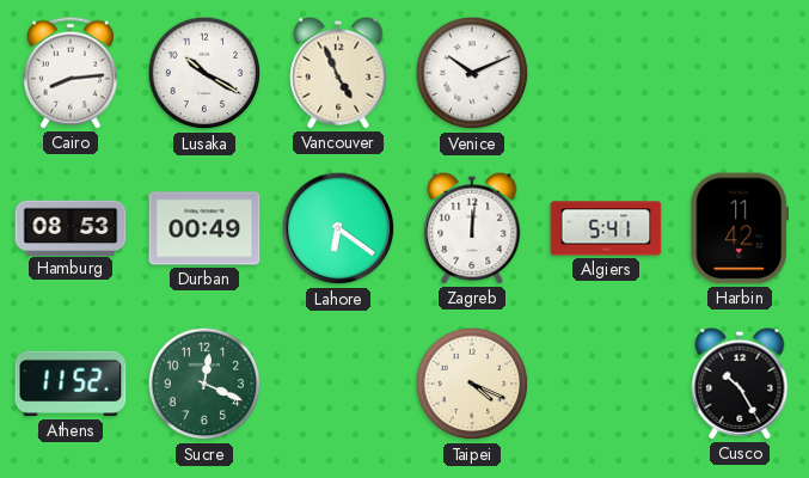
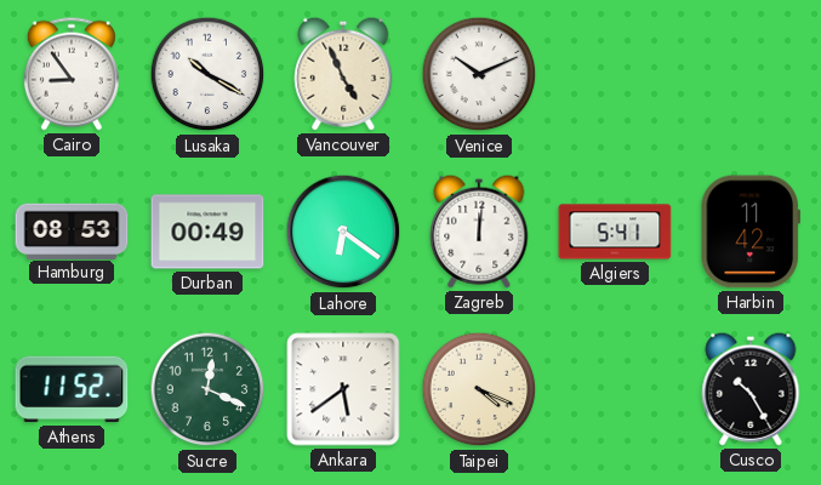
Cairo: 8:14 -> 8:54 (72, 74)
Ankara: none -> 5:39 (343, 389)
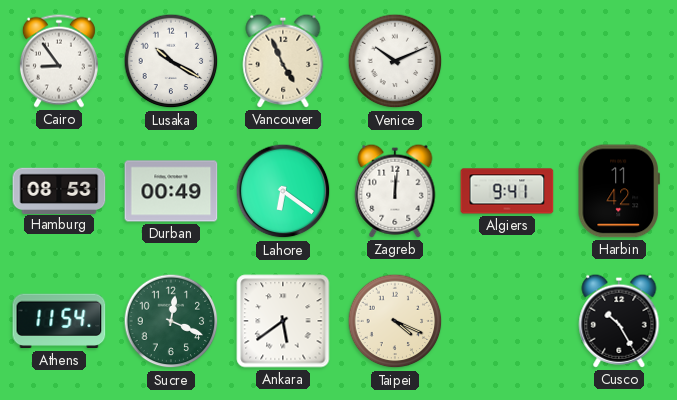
Algiers: 5:41 -> 9:41 (507, 191)
Athens: 11:52 -> 11:54 (59, 321)
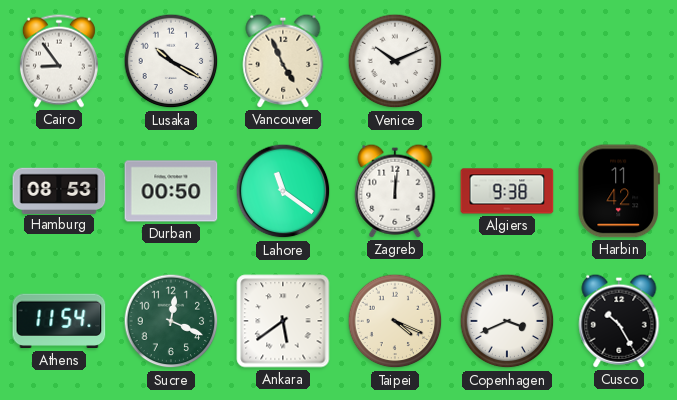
Durban: 00:49 -> 00:50 (171, 191)
Lahore: 6:21 -> 11:21 (283, 191)
Algiers: 9:41 -> 9:38 (507, 191)
Copenhagen: none -> 3:41 (507, 321)
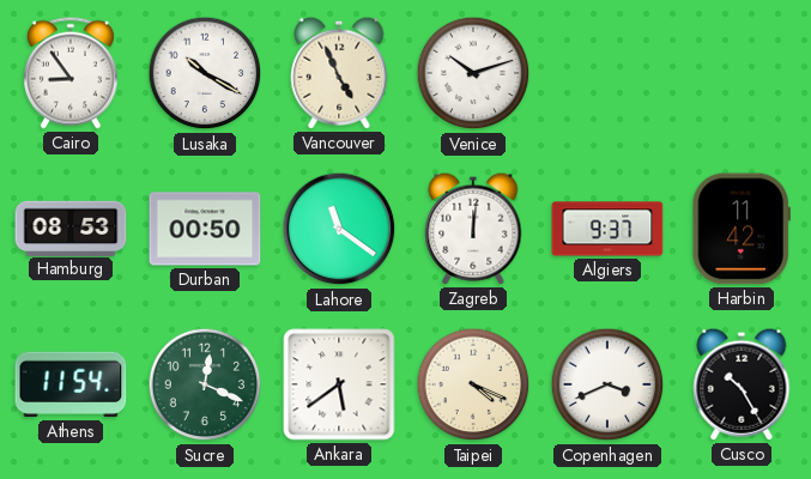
Venice: 10:11 -> 10:12 (473, 73)
Algiers: 9:38 -> 9:37 (607, 229)
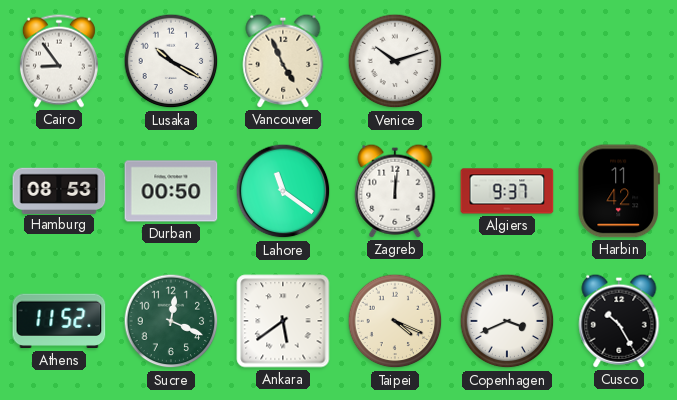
Athens: 11:54 -> 11:52 (59, 321)
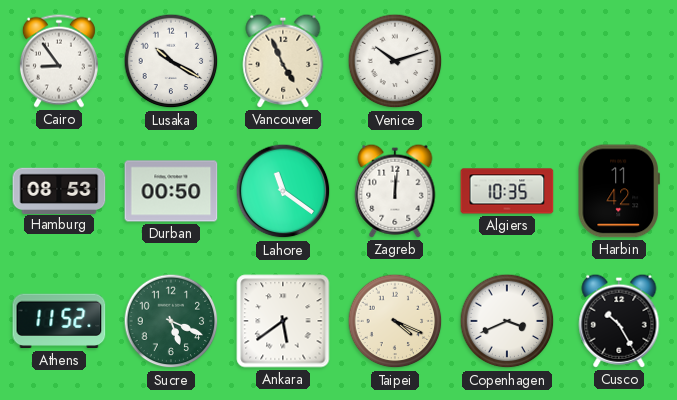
Algiers: 9:37 -> 10:35 (507, 191)
Sucre: 12:19 -> 5:19 (171, 321)
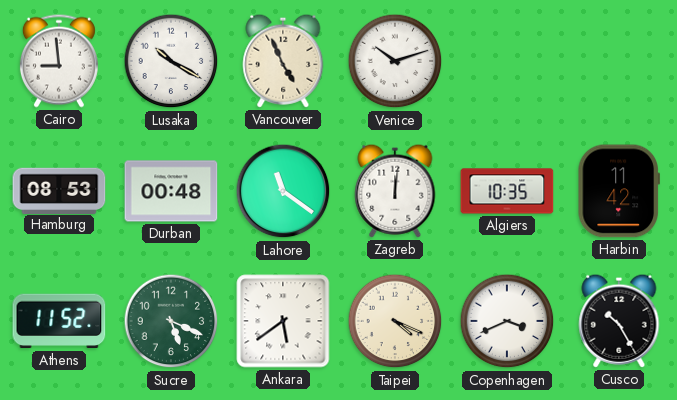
Cairo: 8:54 -> 8:59 (59, 61)
Durban: 00:50 -> 00:48 (171, 191)
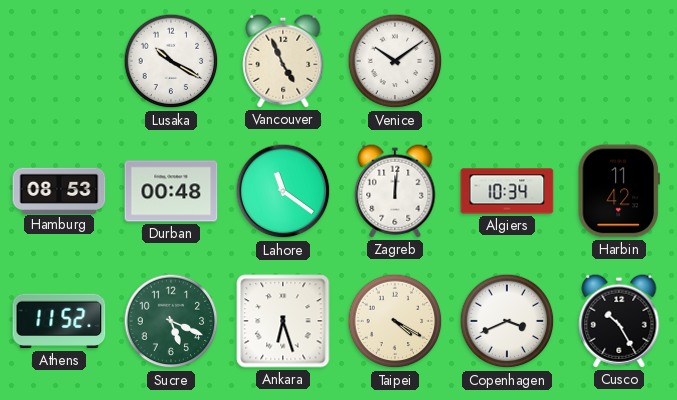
Cairo: 8:59 -> none (59, 61)
Venice: 10:12 -> 10:09 (395, 61)
Algiers: 10:35 -> 10:34 (507, 191)
Ankara: 5:39 -> 6:27 (283, 321)
Taipei: 4:19 -> 4:20 (395, 321)
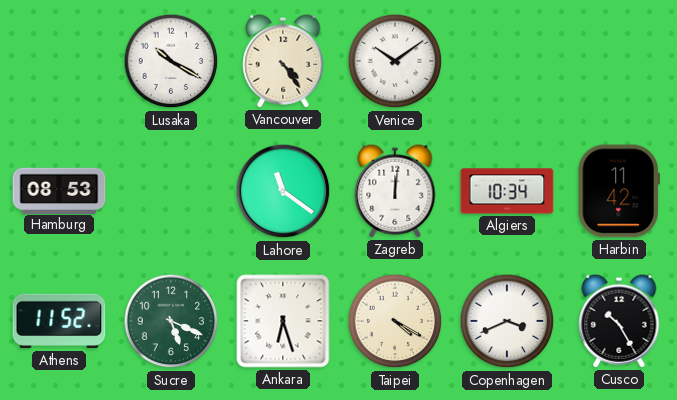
Vancouver: 4:56 -> 4:24 (283, 61)
Durban: 00:48 -> none (171, 191)
